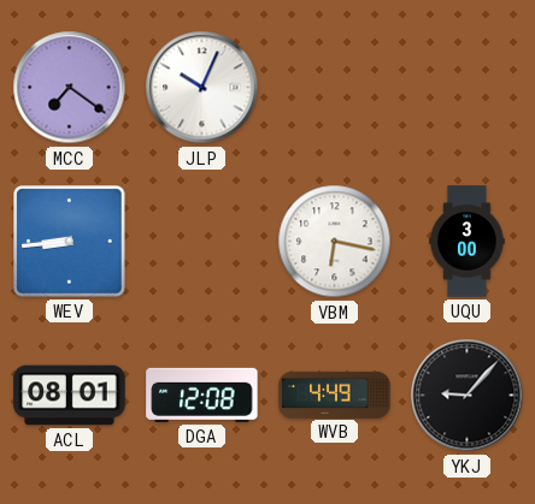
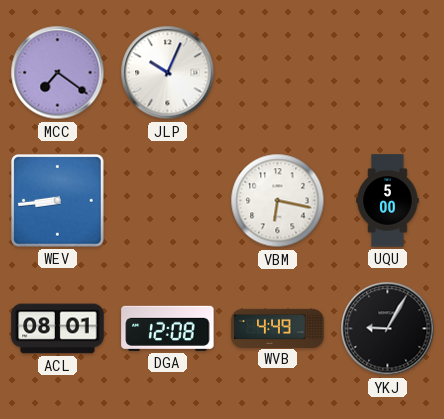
UQU: 3:00 -> 5:00 (388, 201)
YKJ: 9:07 -> 9:05 (388, 329)
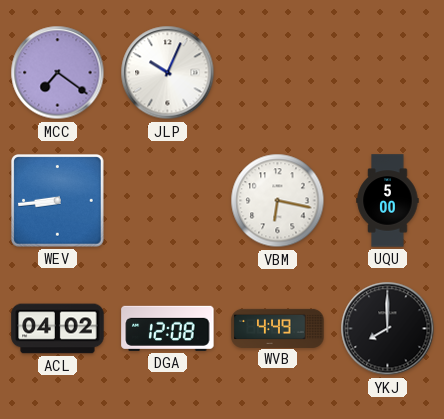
ACL: 08:01 -> 04:02 (58, 329)
YKJ: 9:05 -> 8:00 (388, 329)
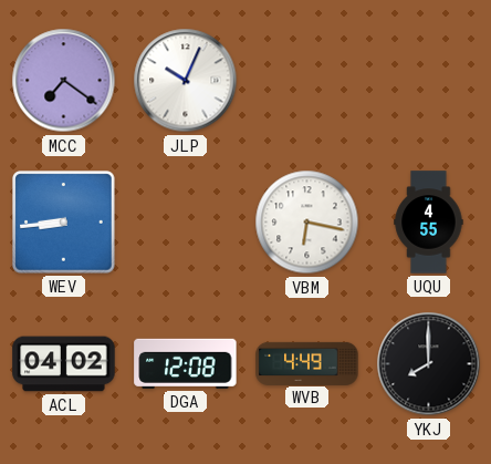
UQU: 5:00 -> 4:55 (429, 223)
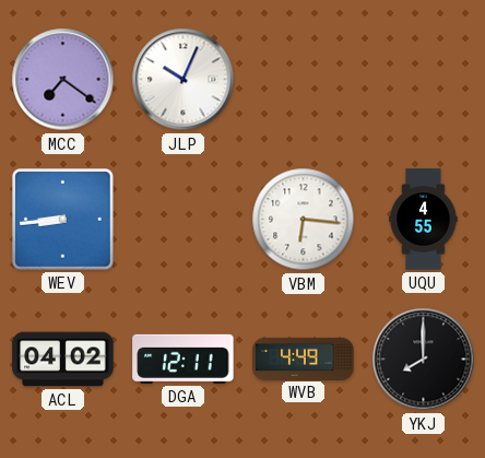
VBM: 6:17 -> 6:16 (304, 220)
DGA: 12:08 -> 12:11 (184, 359)
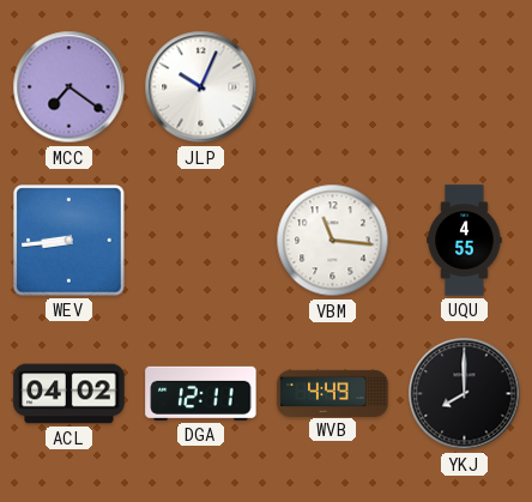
VBM: 6:16 -> 11:16 (333, 241)
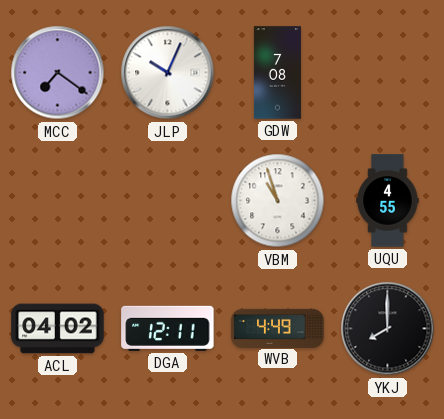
GDW: none -> 7:08 (277, 73)
WEV: 8:44 -> none (69, 241)
VBM: 11:16 -> 10:57 (278, 201)
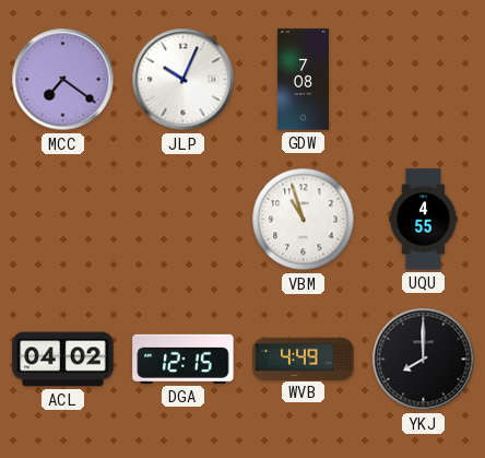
DGA: 12:11 -> 12:15 (184, 359)
